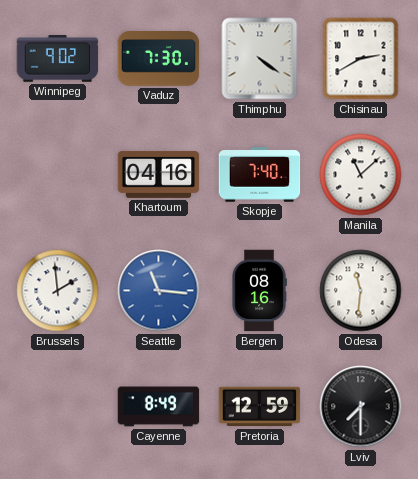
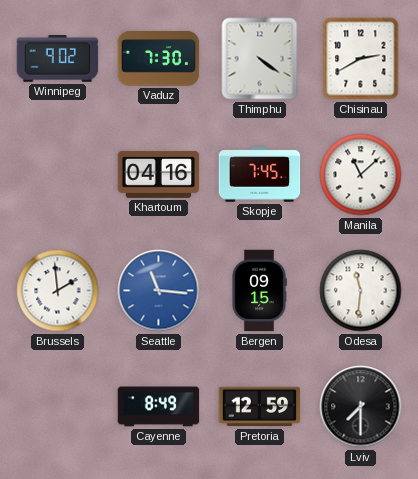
Skopje: 7:40 -> 7:45 (260, 175)
Bergen: 08:16 -> 09:15 (259, 291)
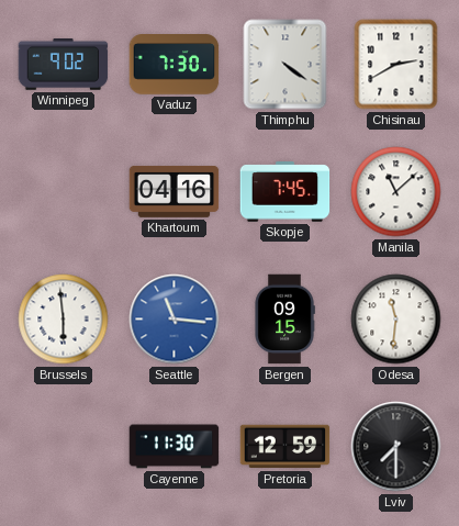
Brussels: 1:59 -> 5:59 (64, 320)
Cayenne: 8:49 -> 11:30 (175, 447)
